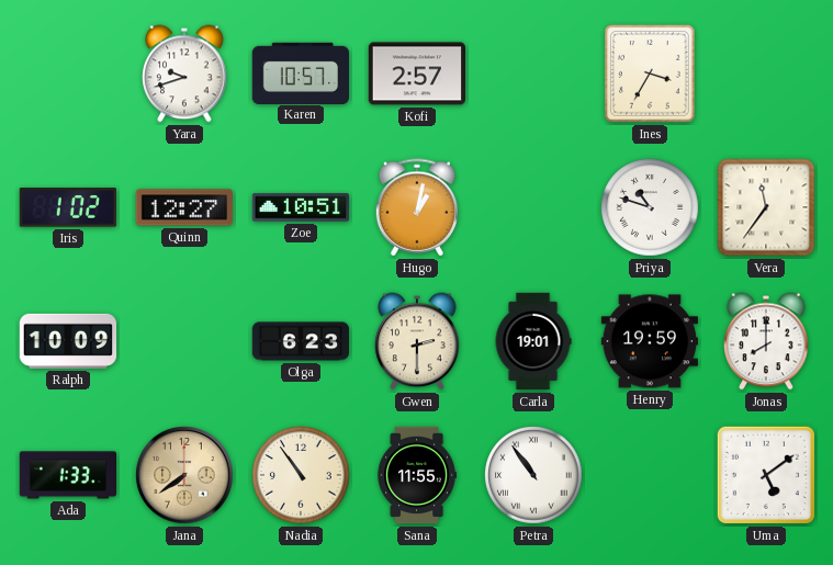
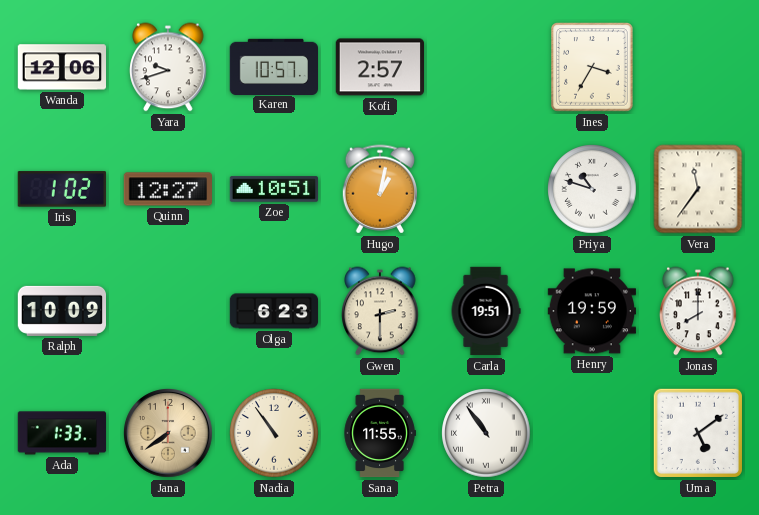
Wanda: none -> 12:06 (62, 67)
Carla: 19:01 -> 19:51 (486, 311)
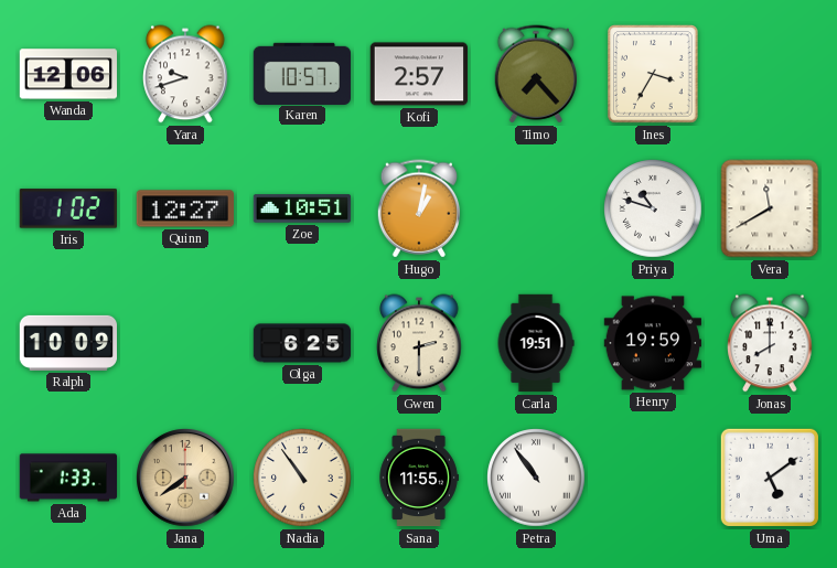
Timo: none -> 7:23 (535, 74)
Vera: 11:36 -> 11:40 (770, 208)
Olga: 6:23 -> 6:25 (302, 343)
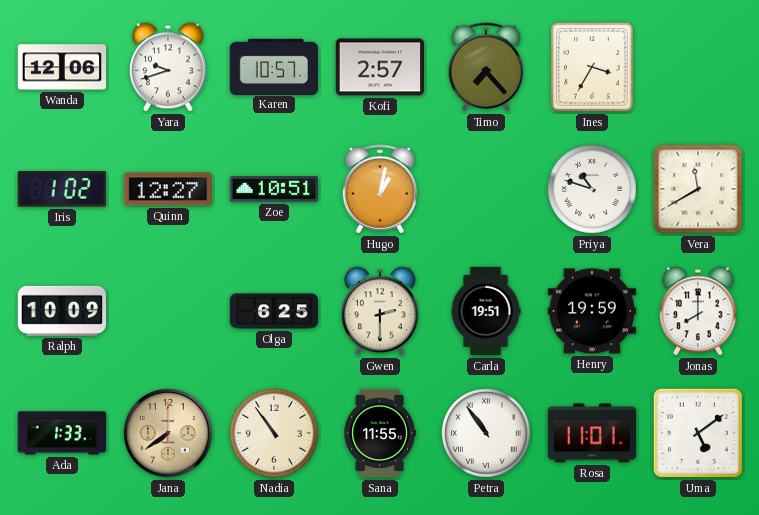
Rosa: none -> 11:01 (591, 433)
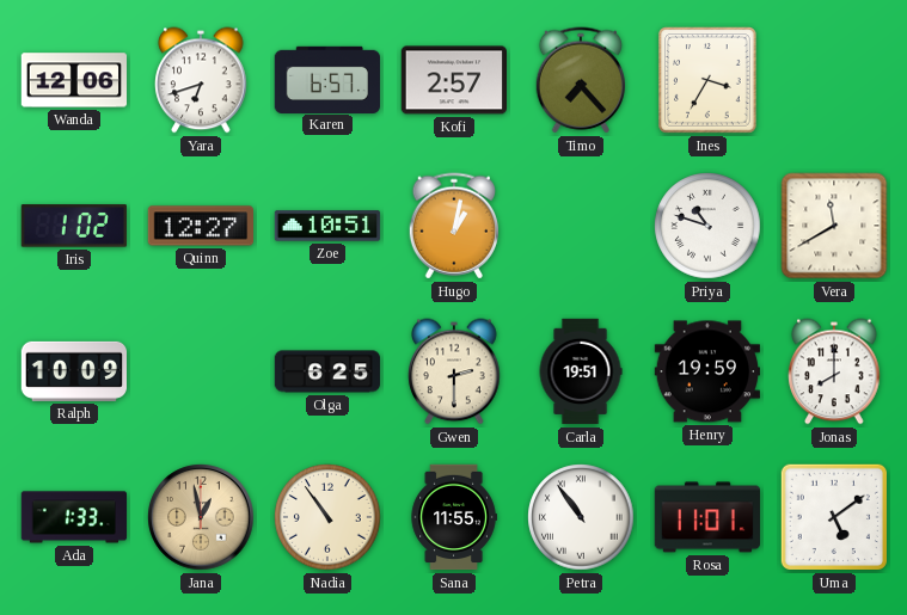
Yara: 9:42 -> 6:42 (201, 80)
Karen: 10:57 -> 6:57 (326, 79)
Jana: 7:39 -> 12:58 (201, 517)
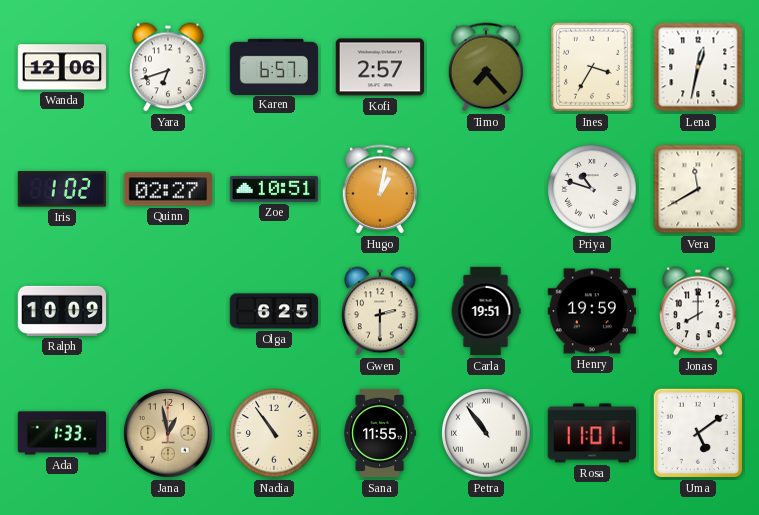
Lena: none -> 12:32 (698, 67)
Quinn: 12:27 -> 02:27 (167, 189)
